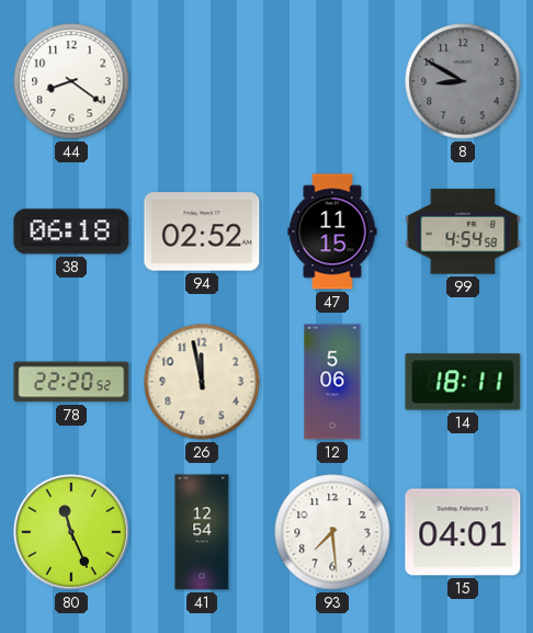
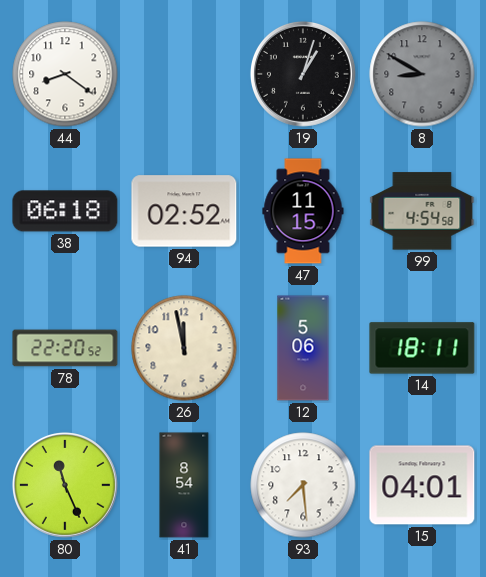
19: none -> 1:03 (303, 74)
41: 12:54 -> 8:54 (184, 485)
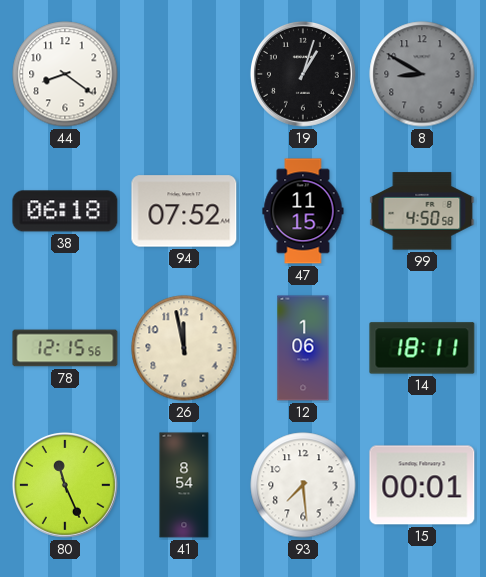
94: 02:52 -> 07:52 (184, 211)
99: 4:54 -> 4:50 (422, 211)
78: 22:20 -> 12:15 (65, 348)
12: 5:06 -> 1:06 (303, 348)
15: 04:01 -> 00:01 (422, 485)
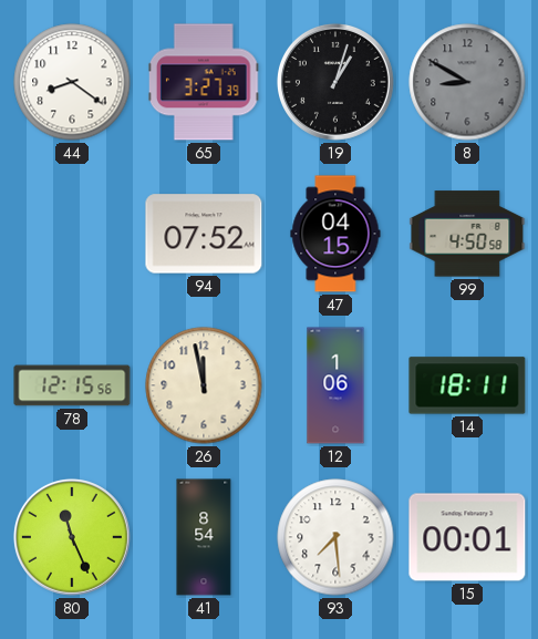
65: none -> 3:27 (205, 82)
38: 06:18 -> none (65, 211)
47: 11:15 -> 04:15 (335, 234)
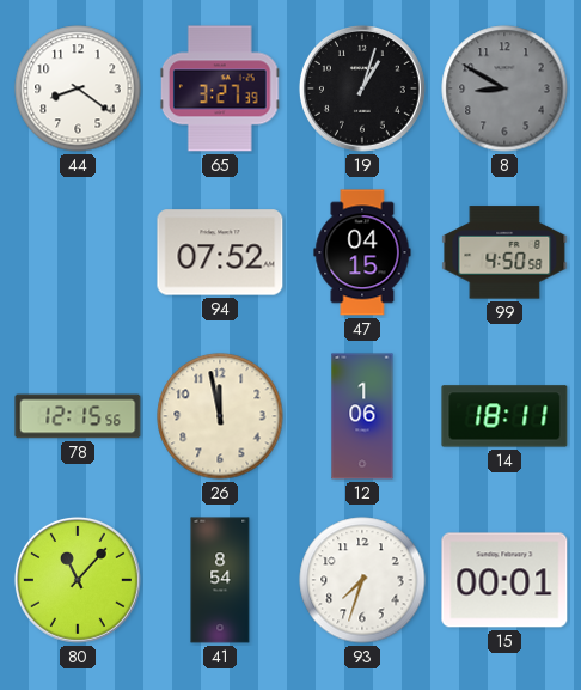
80: 11:26 -> 11:07 (78, 580)
93: 7:29 -> 7:33 (362, 580)
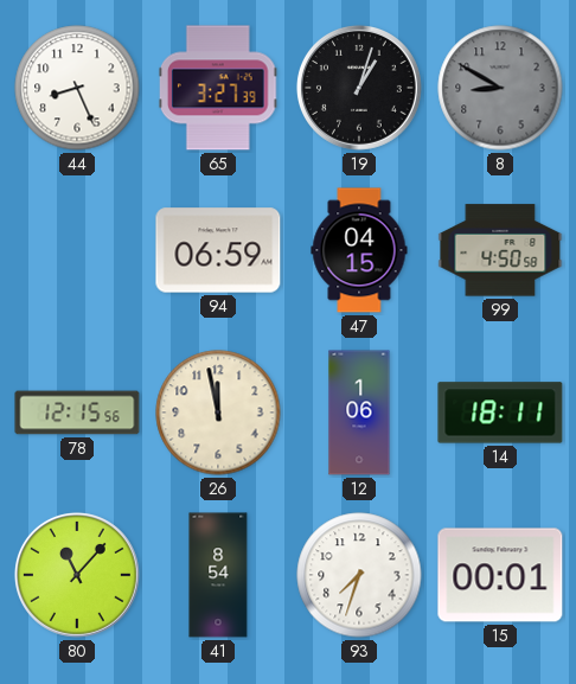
44: 8:21 -> 8:26 (77, 88)
94: 07:52 -> 06:59 (218, 250)
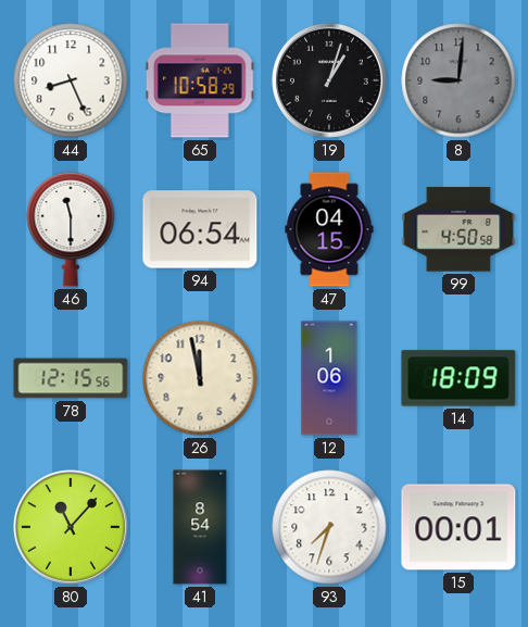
65: 3:27 -> 10:58 (201, 80)
8: 8:50 -> 9:01 (458, 80)
46: none -> 11:30 (71, 229)
94: 06:59 -> 06:54 (200, 229)
14: 18:11 -> 18:09 (458, 378)
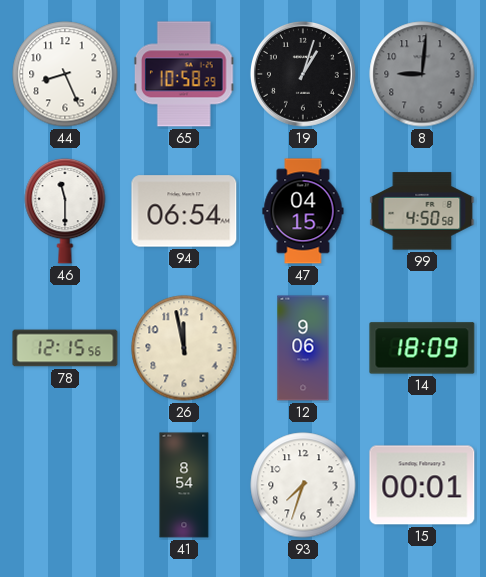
12: 1:06 -> 9:06 (303, 348)
80: 11:07 -> none (71, 527)
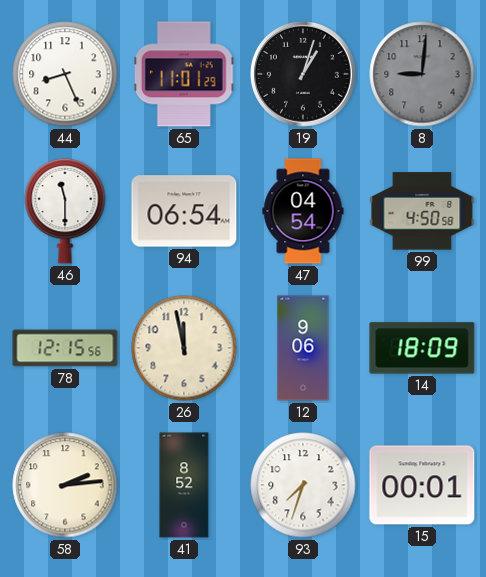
65: 10:58 -> 11:01 (185, 74)
47: 04:15 -> 04:54 (303, 211)
58: none -> 2:14 (65, 485)
41: 8:54 -> 8:52 (184, 485)
